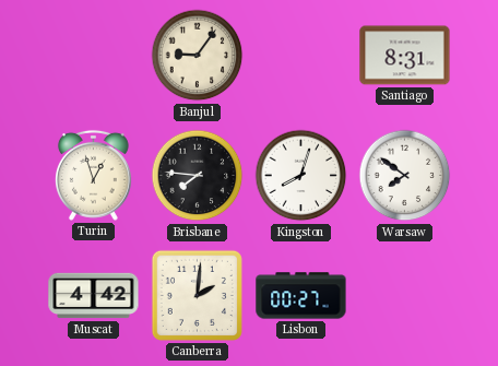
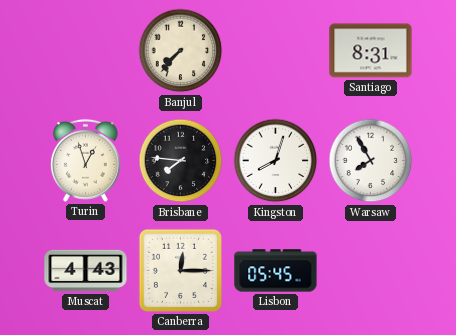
Banjul: 9:06 -> 7:37 (181, 51)
Warsaw: 7:51 -> 7:55 (371, 161)
Muscat: 4:42 -> 4:43 (86, 271)
Canberra: 2:01 -> 12:15 (180, 270)
Lisbon: 00:27 -> 05:45 (276, 271)
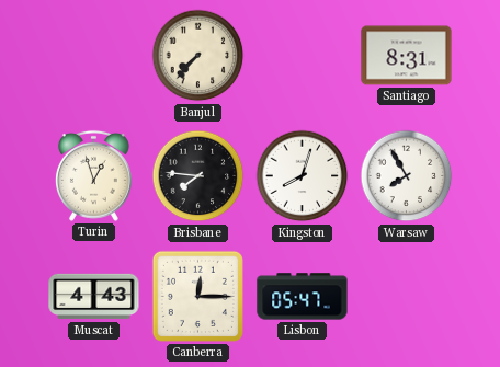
Lisbon: 05:45 -> 05:47 (303, 297)
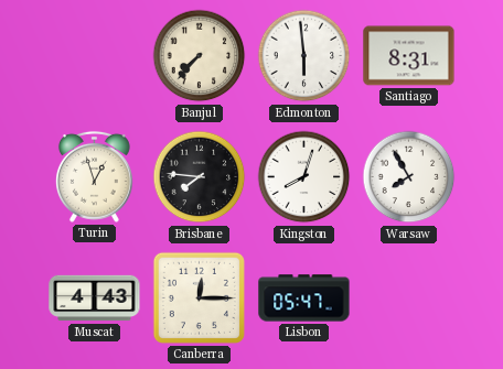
Edmonton: none -> 5:59 (304, 56)
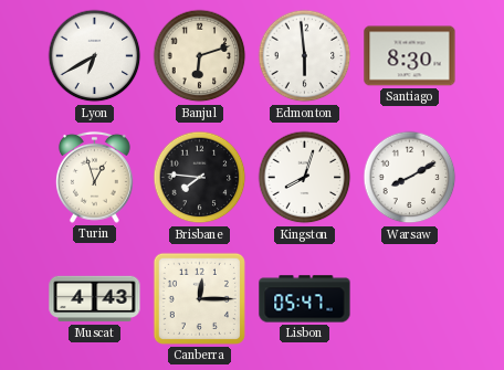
Lyon: none -> 6:40 (95, 56)
Banjul: 7:37 -> 6:12 (200, 56)
Santiago: 8:31 -> 8:30 (410, 56)
Warsaw: 7:55 -> 8:10 (410, 178)
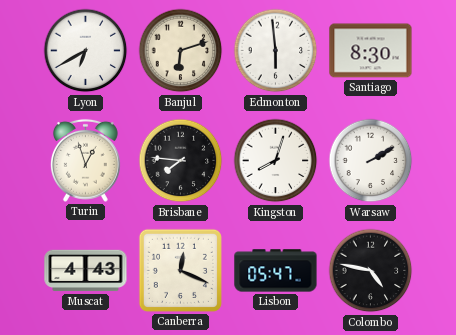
Warsaw: 8:10 -> 2:10 (371, 161)
Canberra: 12:15 -> 12:19 (180, 270)
Colombo: none -> 4:47 (371, 271)
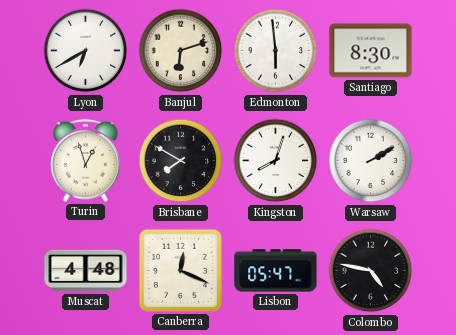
Brisbane: 7:46 -> 7:50 (181, 161)
Muscat: 4:43 -> 4:48 (86, 271)
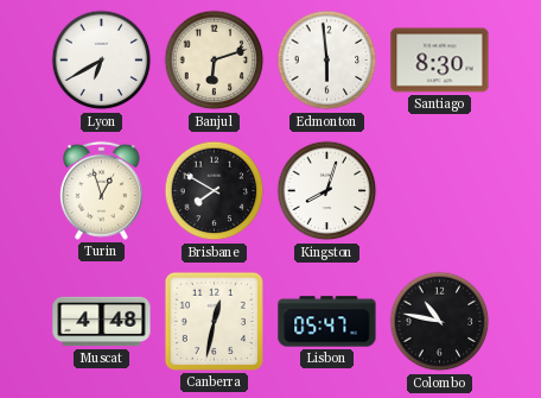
Warsaw: 2:10 -> none (371, 161)
Canberra: 12:19 -> 12:32 (214, 321)
Colombo: 4:47 -> 10:47 (440, 322)
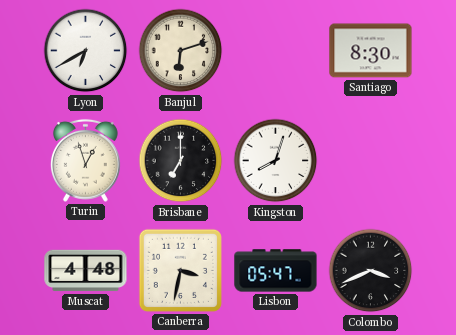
Edmonton: 5:59 -> none (327, 61)
Brisbane: 7:50 -> 7:00 (181, 161)
Canberra: 12:32 -> 3:32 (180, 270)
Colombo: 10:47 -> 3:41 (371, 271)
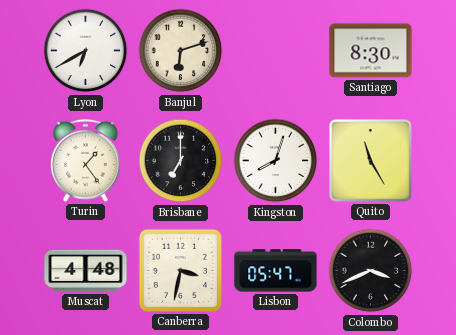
Turin: 12:57 -> 1:24 (85, 160)
Quito: none -> 11:25 (371, 161)
